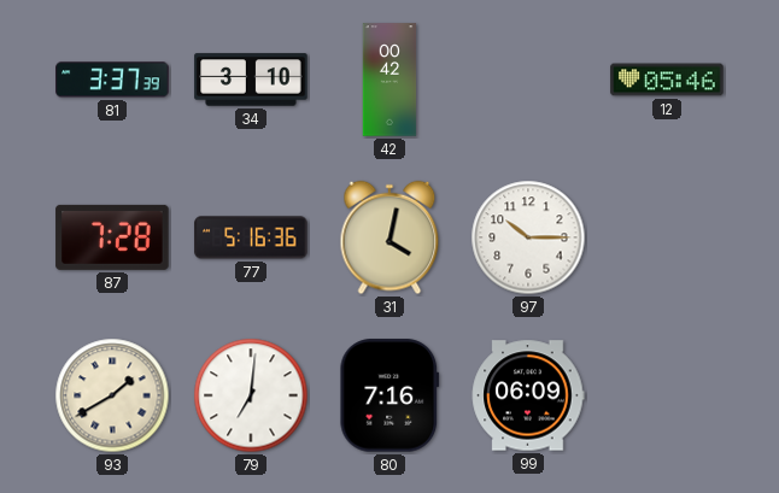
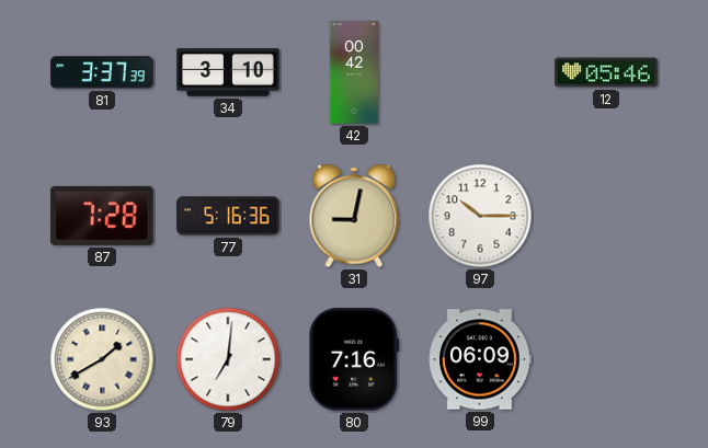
31: 4:02 -> 9:02 (354, 216)
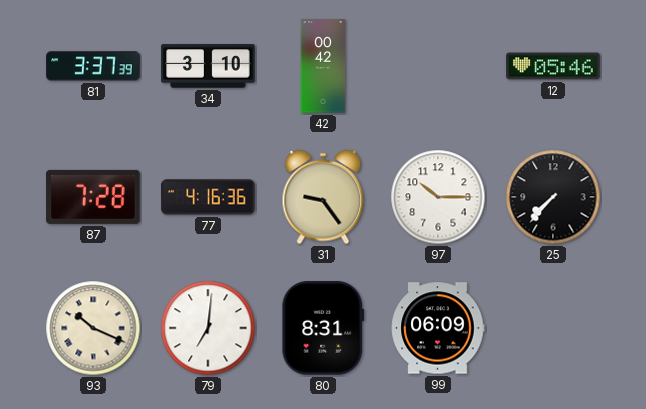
77: 5:16 -> 4:16 (208, 197)
31: 9:02 -> 9:24 (323, 197)
25: none -> 7:37 (553, 197)
93: 1:40 -> 10:19 (93, 328)
80: 7:16 -> 8:31 (323, 328)
